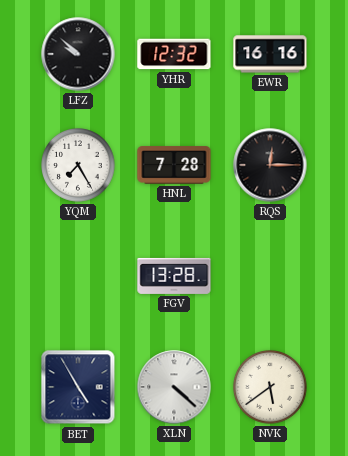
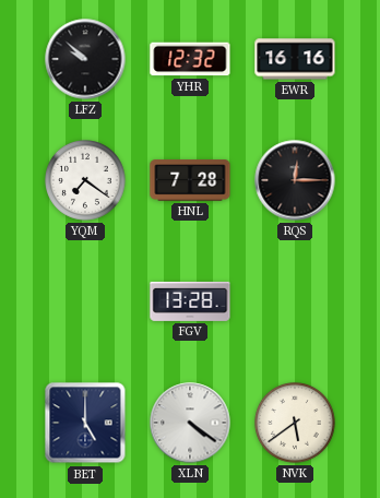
YQM: 7:25 -> 7:21 (86, 181)
BET: 4:55 -> 5:00 (85, 423)
XLN: 4:22 -> 4:21 (190, 423)
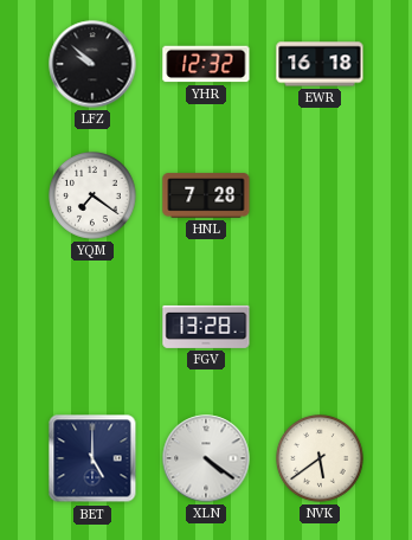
EWR: 16:16 -> 16:18 (320, 64)
RQS: 12:15 -> none (295, 180)
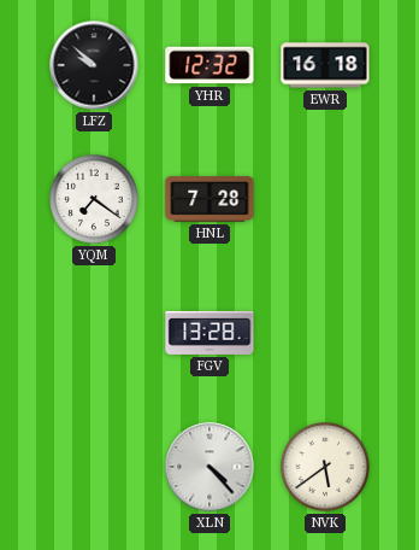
BET: 5:00 -> none (92, 458)
XLN: 4:21 -> 4:23 (209, 467)
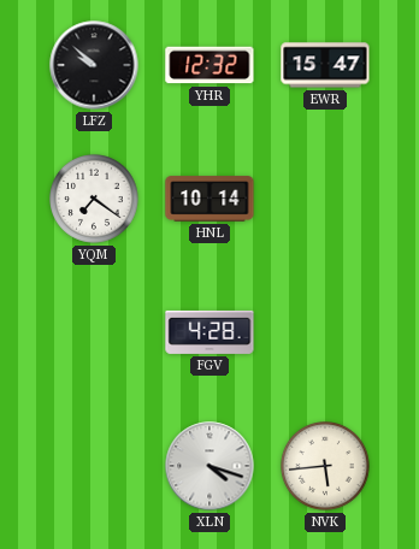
EWR: 16:18 -> 15:47 (325, 65)
HNL: 7:28 -> 10:14 (209, 199)
FGV: 13:28 -> 4:28 (209, 332)
XLN: 4:23 -> 4:18 (209, 466)
NVK: 5:39 -> 5:44 (326, 467)
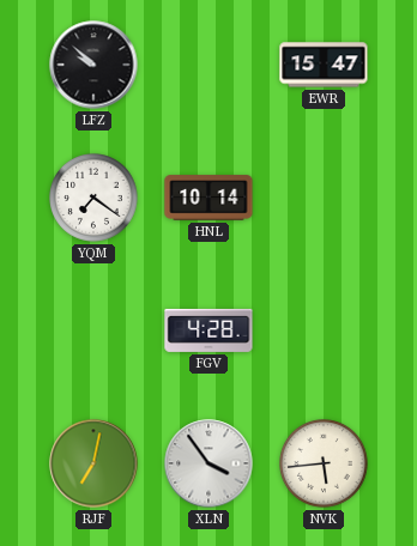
YHR: 12:32 -> none (209, 65)
RJF: none -> 7:02 (93, 463)
XLN: 4:18 -> 3:54 (208, 463)
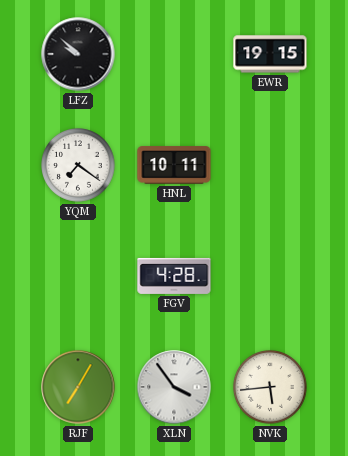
EWR: 15:47 -> 19:15 (270, 54)
HNL: 10:14 -> 10:11 (174, 165)
RJF: 7:02 -> 7:05 (78, 387)
